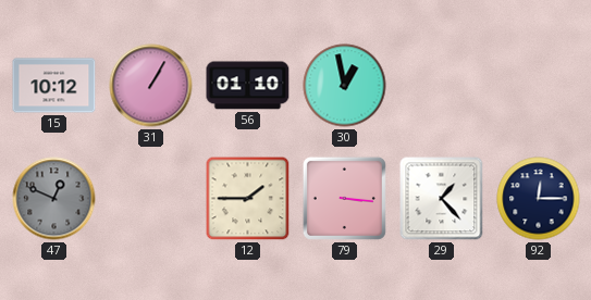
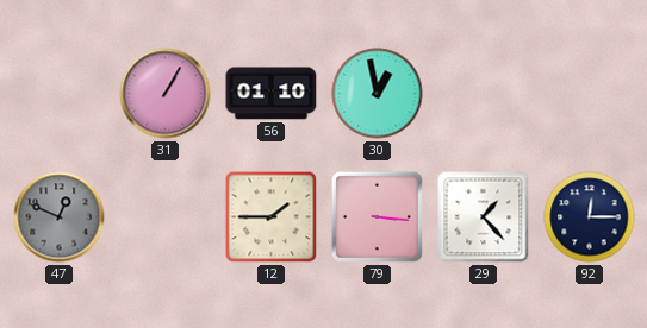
15: 10:12 -> none (54, 86)
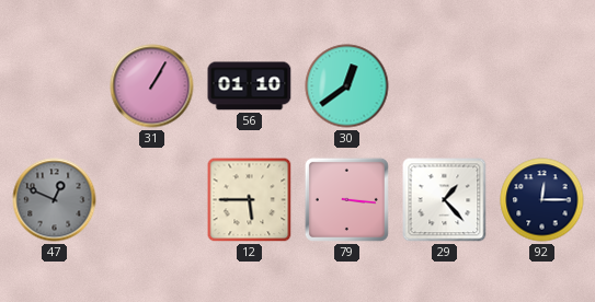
30: 12:58 -> 12:39 (347, 86)
12: 1:45 -> 5:45 (250, 200)
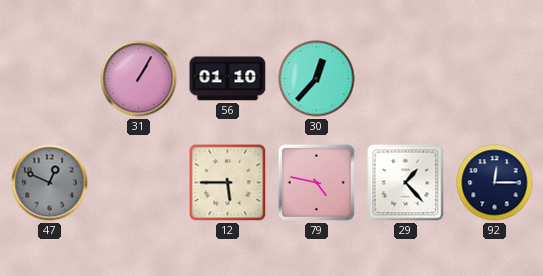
30: 12:39 -> 12:37 (317, 79)
79: 3:16 -> 4:47 (316, 182)
